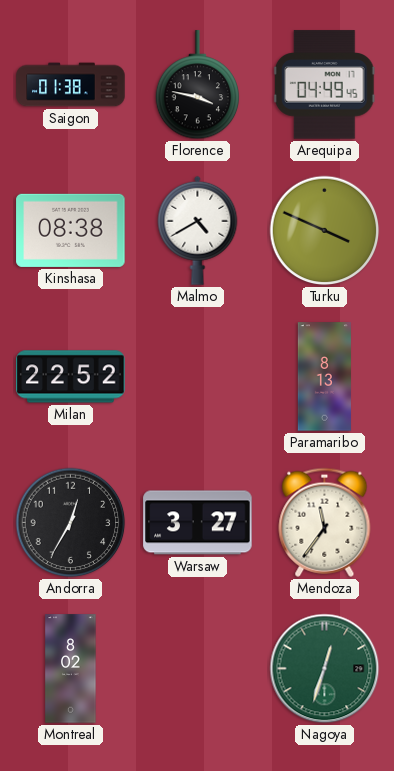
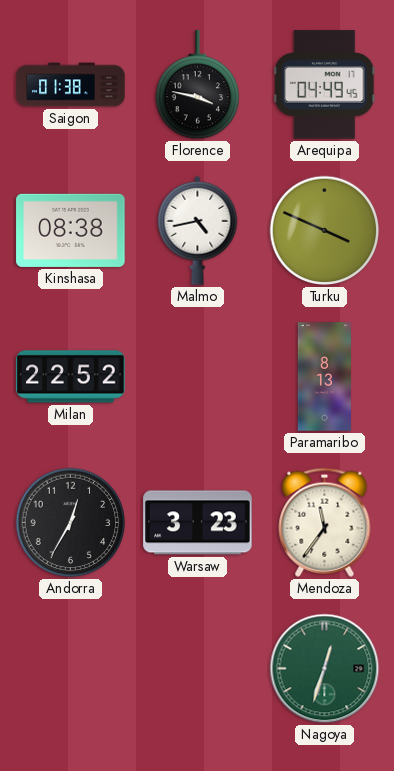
Malmo: 4:40 -> 4:43 (198, 230)
Warsaw: 3:27 -> 3:23 (198, 523)
Montreal: 8:02 -> none (71, 669)
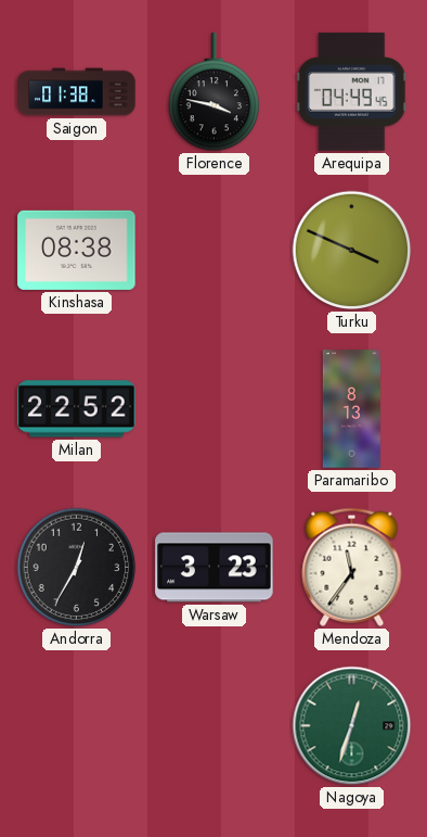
Malmo: 4:43 -> none (198, 230)
